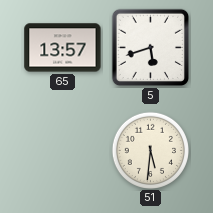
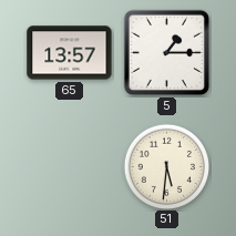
5: 5:42 -> 1:15 (167, 53)
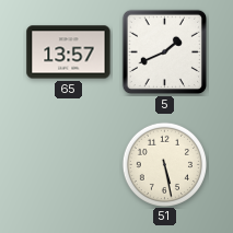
5: 1:15 -> 1:41 (165, 53)
51: 5:31 -> 5:28 (164, 164)
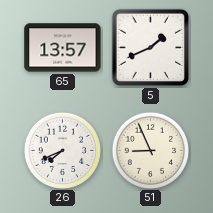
26: none -> 7:41 (62, 150)
51: 5:28 -> 8:56 (150, 150)
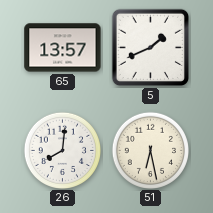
26: 7:41 -> 8:01 (62, 150)
51: 8:56 -> 6:28 (150, 150)
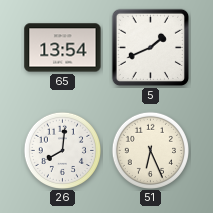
65: 13:57 -> 13:54 (63, 48)
51: 6:28 -> 6:26 (150, 150)
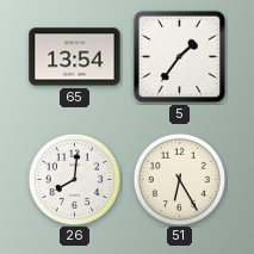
5: 1:41 -> 1:36 (180, 57)
51: 6:26 -> 6:25 (179, 179)
